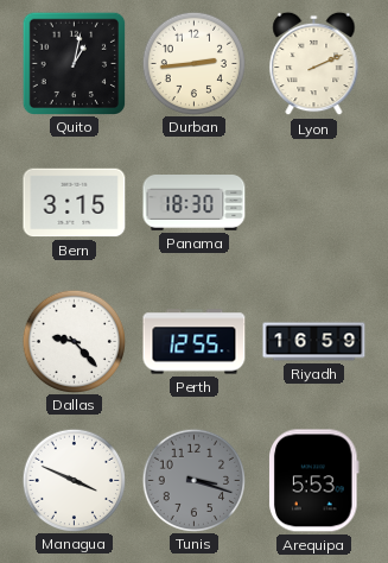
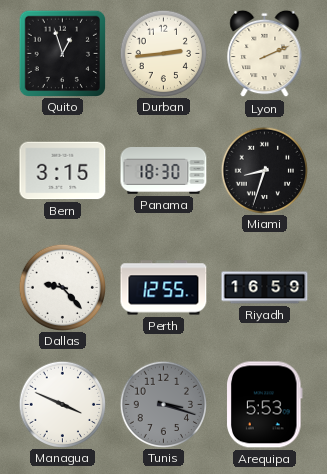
Quito: 1:02 -> 12:57 (62, 53)
Miami: none -> 8:33 (264, 170)
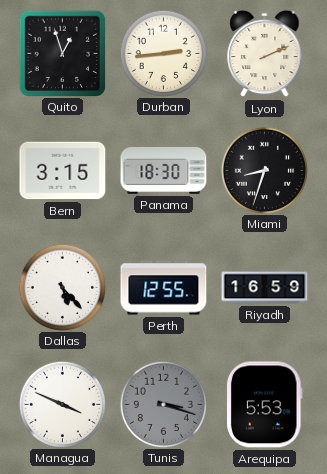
Dallas: 9:23 -> 5:23 (62, 287)
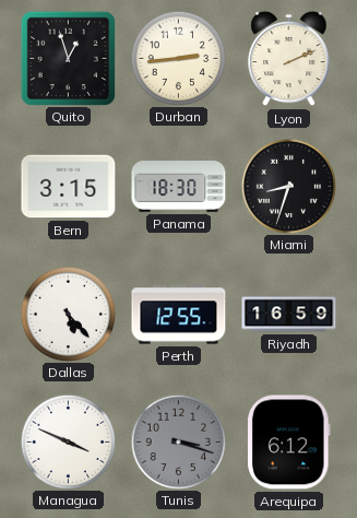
Arequipa: 5:53 -> 6:12 (289, 443)
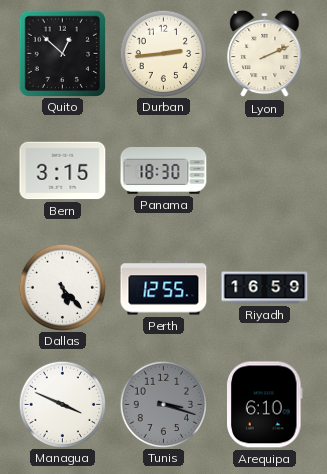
Quito: 12:57 -> 12:52 (62, 53)
Miami: 8:33 -> none (288, 186)
Arequipa: 6:12 -> 6:10 (265, 405)
